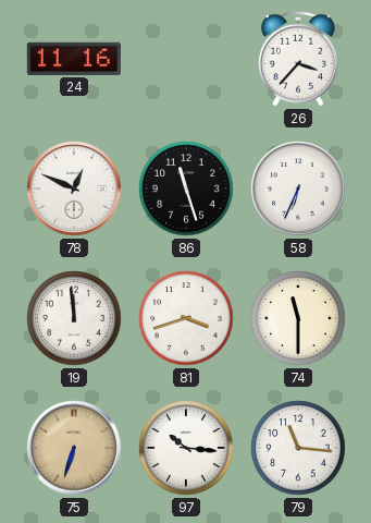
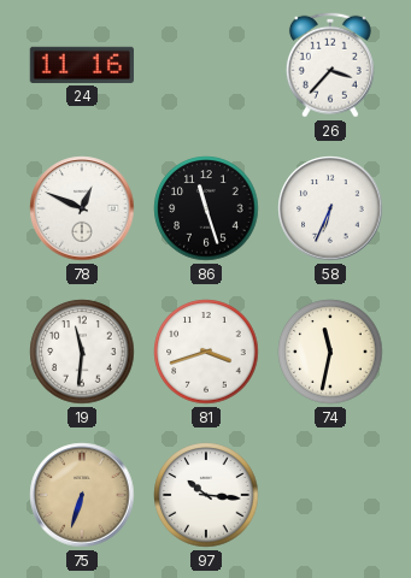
19: 11:59 -> 11:31 (82, 352)
74: 11:30 -> 11:32 (330, 352)
79: 11:16 -> none (298, 448)
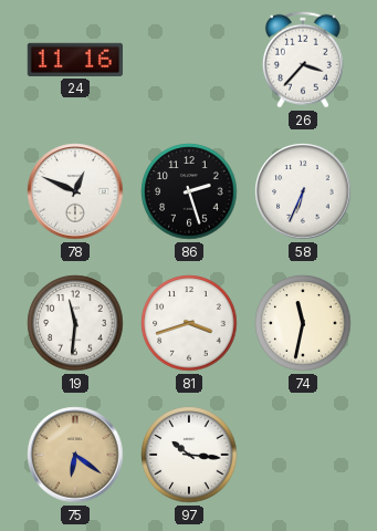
86: 11:27 -> 2:27 (189, 191)
75: 6:33 -> 6:21 (75, 455)
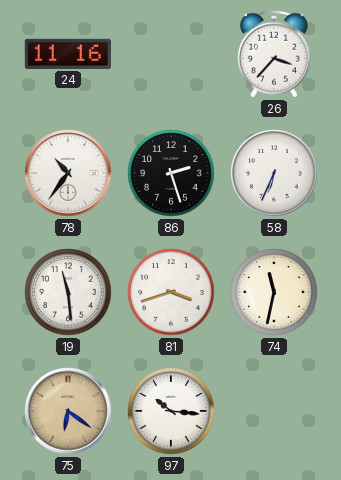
78: 12:49 -> 10:36 (68, 173)
19: 11:31 -> 11:29 (68, 292)
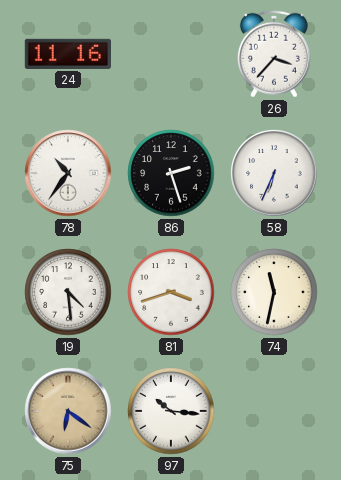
19: 11:29 -> 4:29 (68, 292)
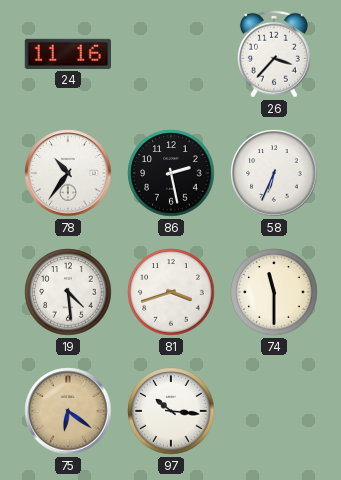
86: 2:27 -> 2:28 (171, 173)
74: 11:32 -> 11:30 (274, 292)
